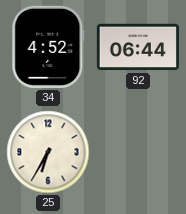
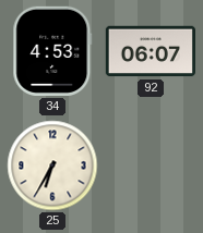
34: 4:52 -> 4:53 (52, 51)
92: 06:44 -> 06:07 (151, 51)
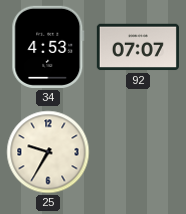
92: 06:07 -> 07:07 (138, 47)
25: 6:35 -> 9:35 (48, 152)
